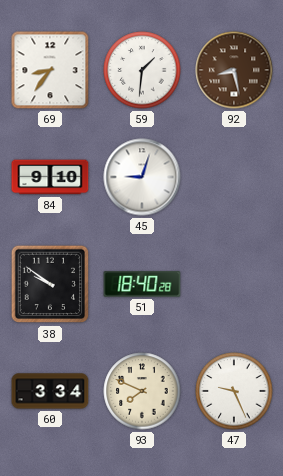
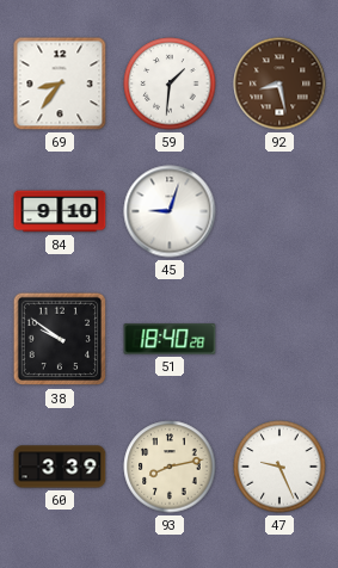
60: 3:34 -> 3:39 (60, 467)
93: 7:49 -> 8:13 (170, 467)
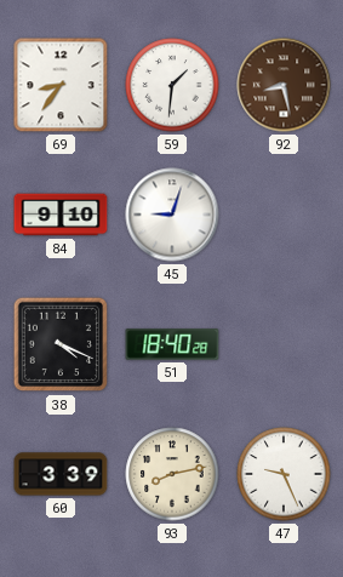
38: 9:51 -> 4:19 (61, 344)
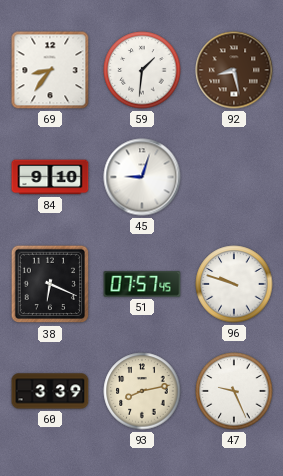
38: 4:19 -> 6:19 (50, 284)
51: 18:40 -> 07:57 (142, 284)
96: none -> 9:48 (234, 284)
